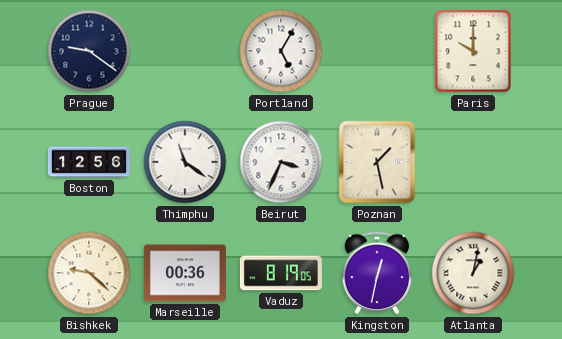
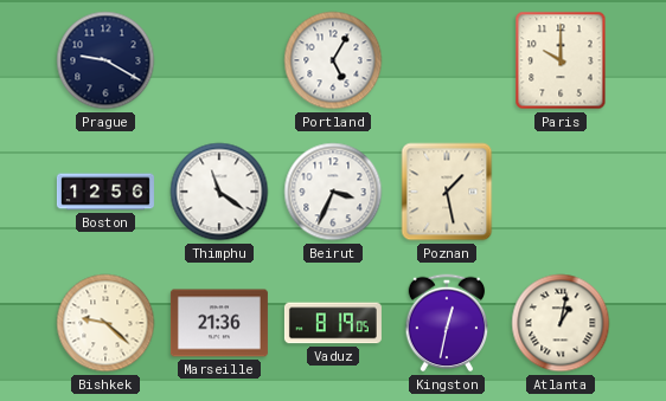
Prague: 9:21 -> 9:20 (105, 60)
Marseille: 00:36 -> 21:36 (219, 323)
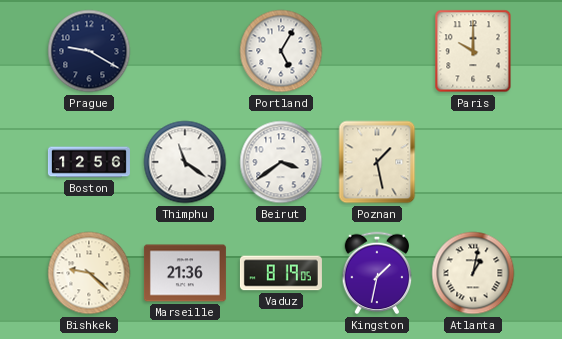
Beirut: 3:34 -> 3:39 (281, 162)
Kingston: 12:32 -> 1:32 (377, 273)
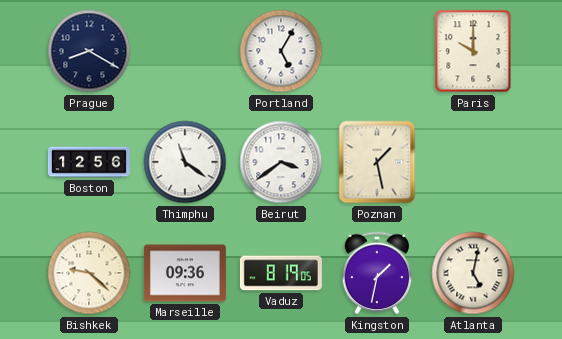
Prague: 9:20 -> 8:20 (89, 51)
Marseille: 21:36 -> 09:36 (185, 273)
Atlanta: 1:02 -> 5:02 (473, 273)
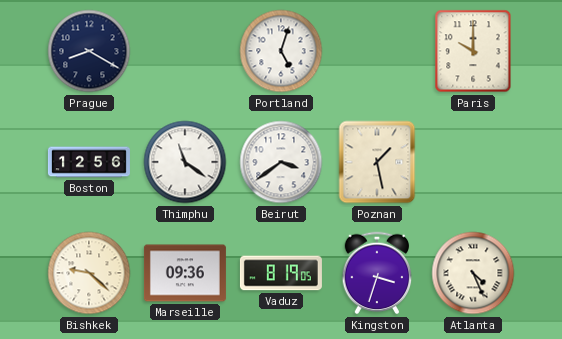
Portland: 5:05 -> 5:03 (281, 51)
Kingston: 1:32 -> 3:33 (377, 273)
Atlanta: 5:02 -> 4:26 (473, 273)
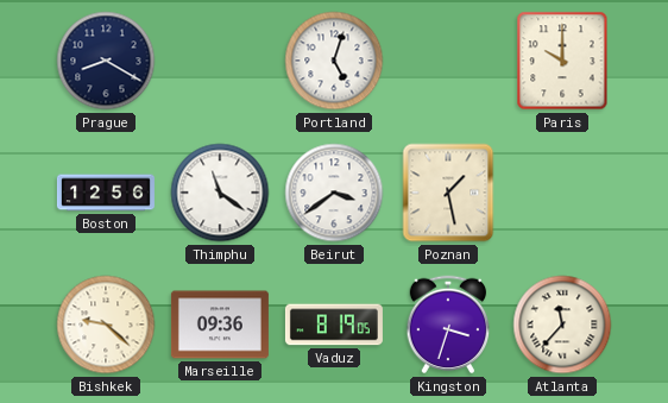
Atlanta: 4:26 -> 11:37 (562, 325)
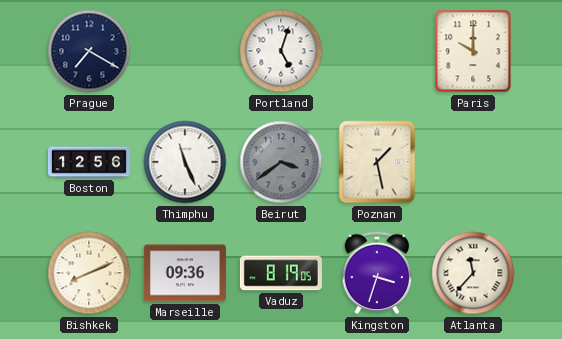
Prague: 8:20 -> 7:20 (89, 51)
Thimphu: 11:21 -> 11:26 (185, 162)
Beirut dial: white -> grey (281, 162)
Bishkek: 9:22 -> 8:11 (89, 273)
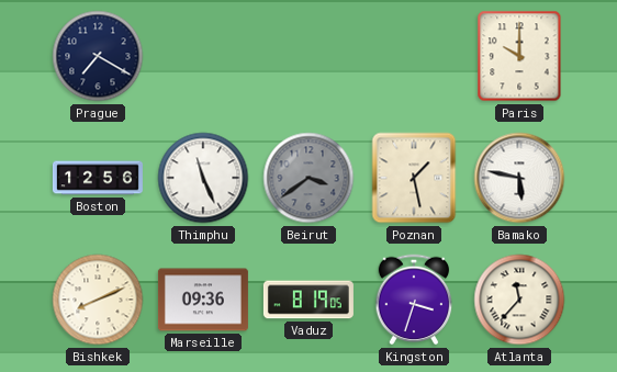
Portland: 5:03 -> none (281, 51)
Bamako: none -> 5:47 (519, 178)
